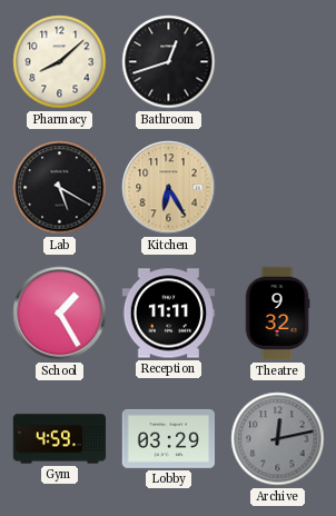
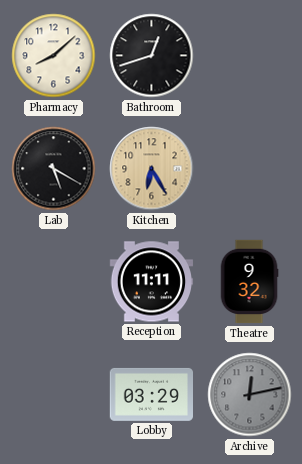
School: 1:25 -> none (60, 314)
Gym: 4:59 -> none (60, 439)
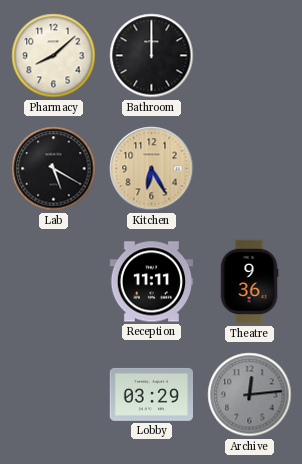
Bathroom: 12:42 -> 12:00 (152, 56)
Theatre: 9:32 -> 9:36 (249, 282)
Archive: 12:13 -> 12:14 (250, 395)
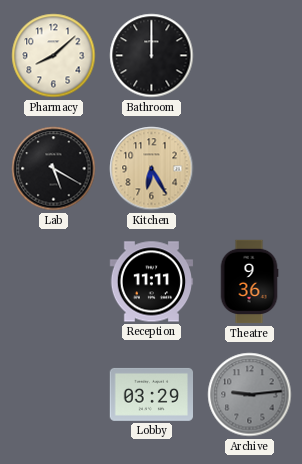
Archive: 12:14 -> 9:14 (250, 395)
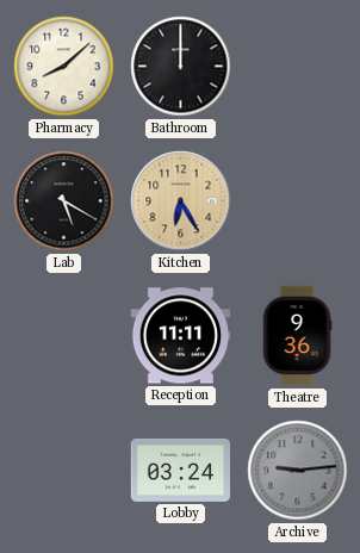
Lobby: 03:29 -> 03:24 (180, 470)
